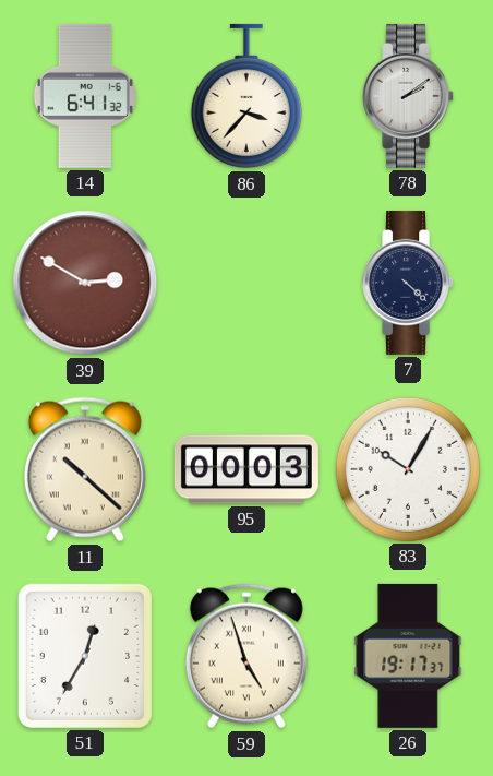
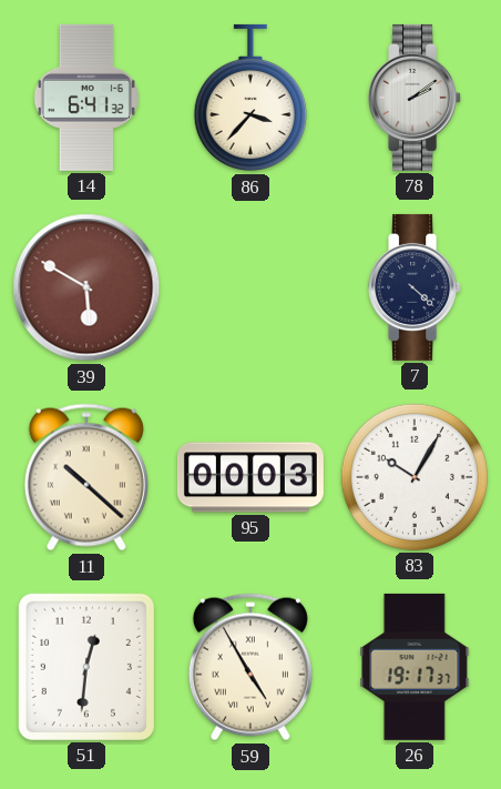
39: 2:50 -> 5:50 (86, 287)
51: 12:35 -> 12:31 (86, 667)
59: 4:57 -> 4:55 (250, 667)
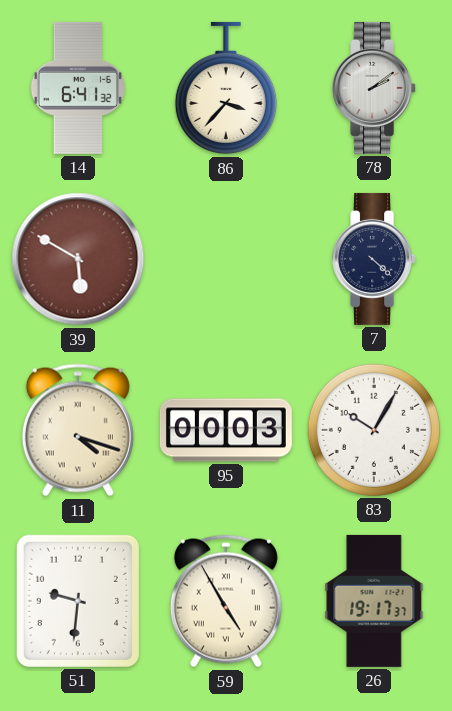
11: 10:22 -> 4:18 (78, 430)
51: 12:31 -> 9:31 (78, 601)
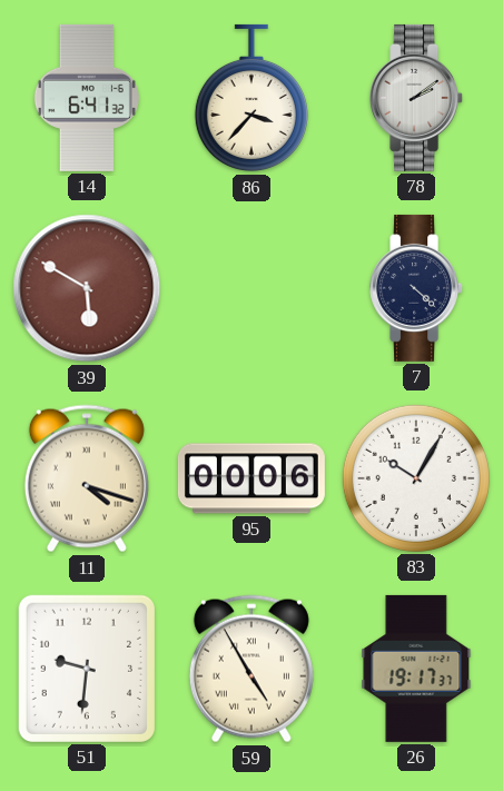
95: 00:03 -> 00:06 (251, 478)
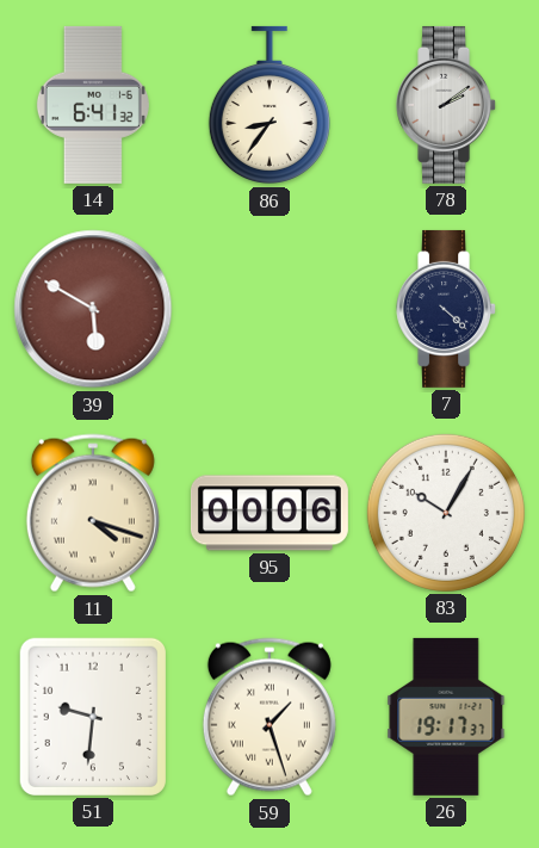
86: 3:37 -> 8:36 (269, 105)
59: 4:55 -> 1:27 (269, 717)
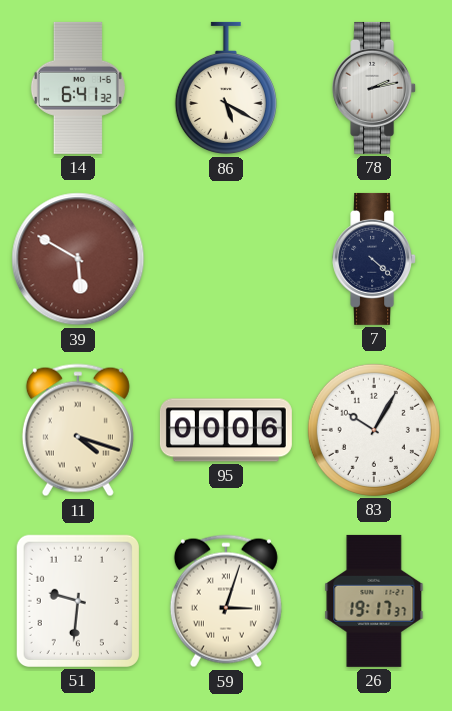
86: 8:36 -> 5:20 (226, 88)
78: 2:09 -> 2:13 (375, 88)
59: 1:27 -> 3:03 (226, 601)
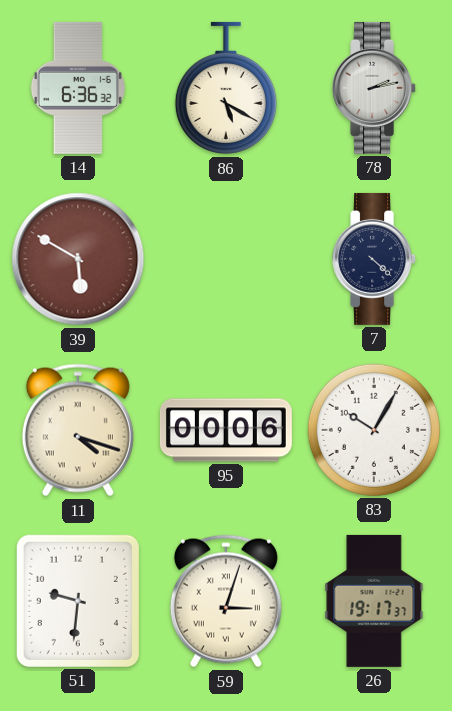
14: 6:41 -> 6:36 (78, 88)
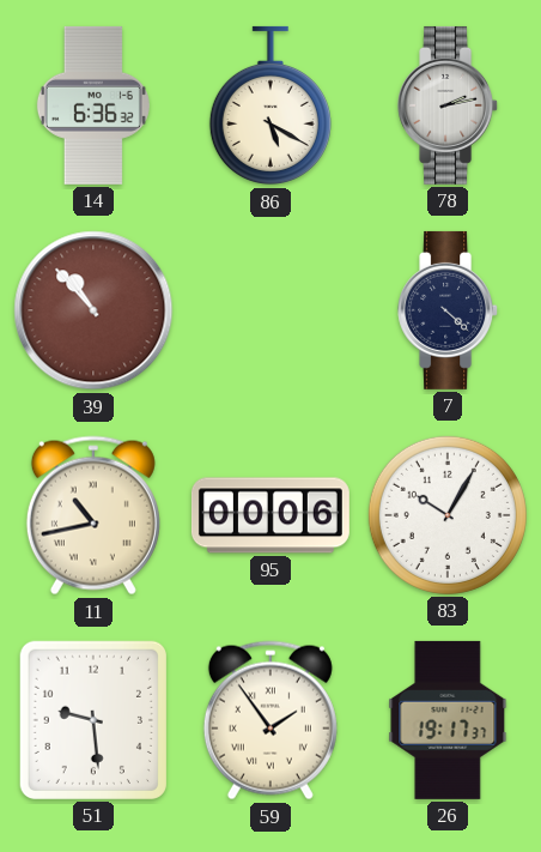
39: 5:50 -> 10:53 (93, 310)
11: 4:18 -> 10:43 (93, 515)
51: 9:31 -> 9:29 (93, 720)
59: 3:03 -> 1:54 (270, 720)
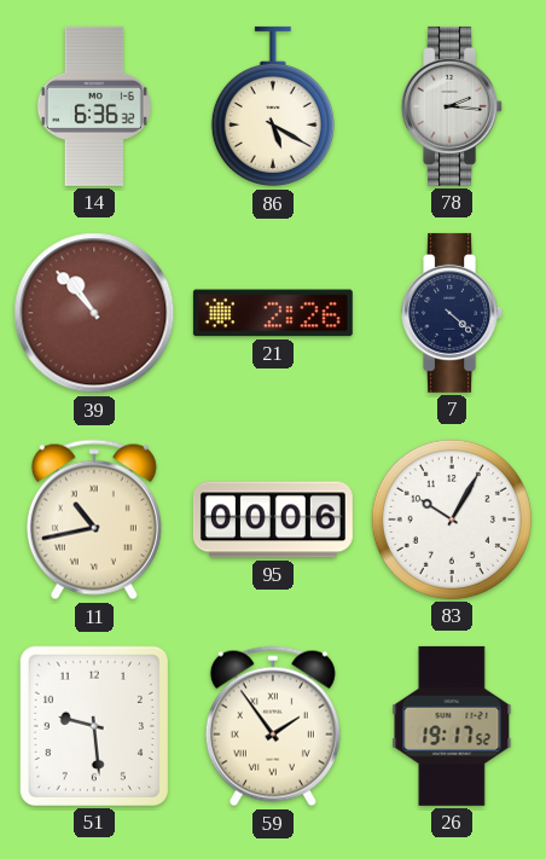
78: 2:13 -> 2:16 (453, 106)
21: none -> 2:26 (273, 313)
26: 19:17:37 -> 19:17:52 (452, 726)
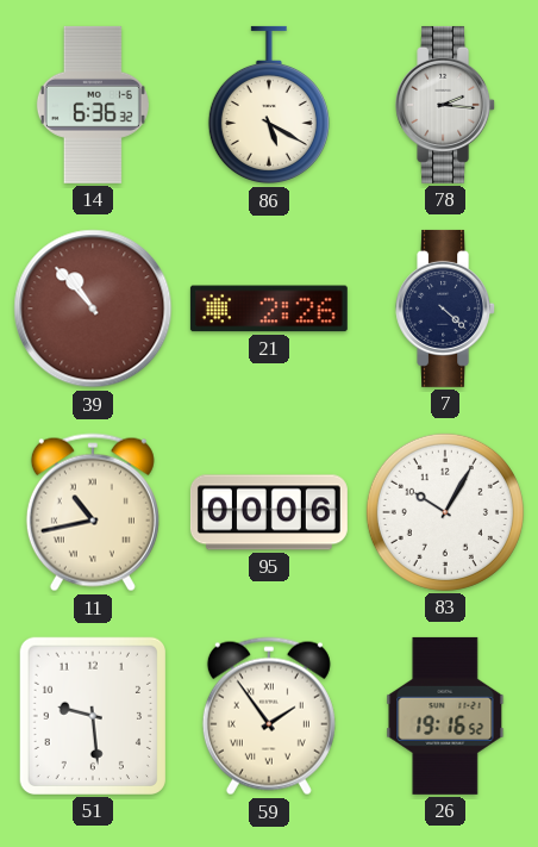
26: 19:17 -> 19:16 (445, 716)
